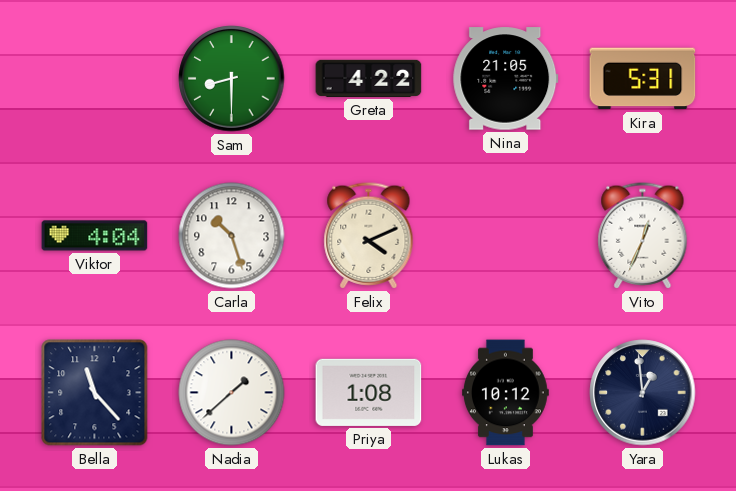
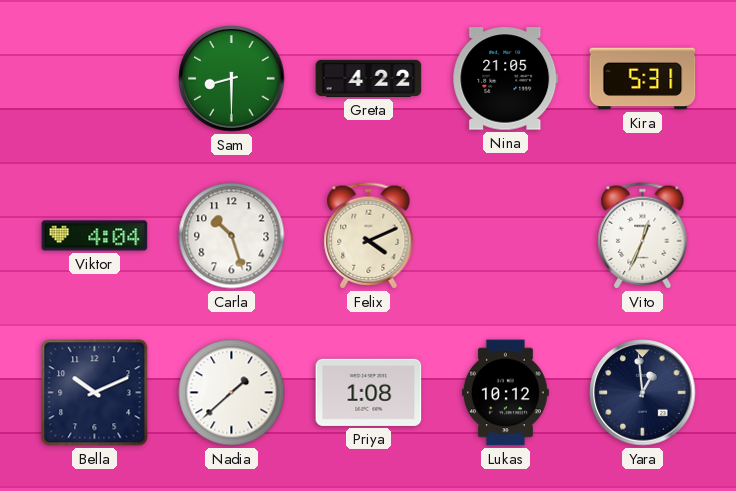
Bella: 11:23 -> 10:11 (95, 393)
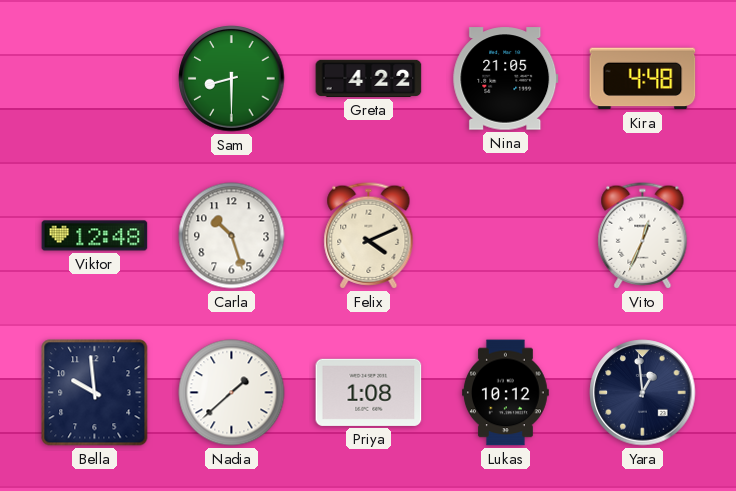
Kira: 5:31 -> 4:48 (643, 79)
Viktor: 4:04 -> 12:48 (95, 236)
Bella: 10:11 -> 9:59 (95, 393)
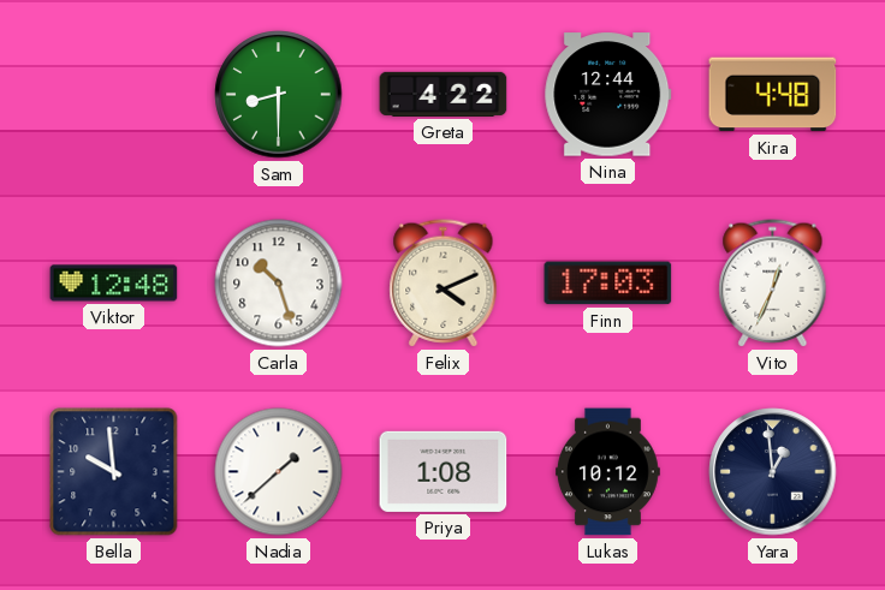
Nina: 21:05 -> 12:44 (608, 95)
Finn: none -> 17:03 (608, 284)
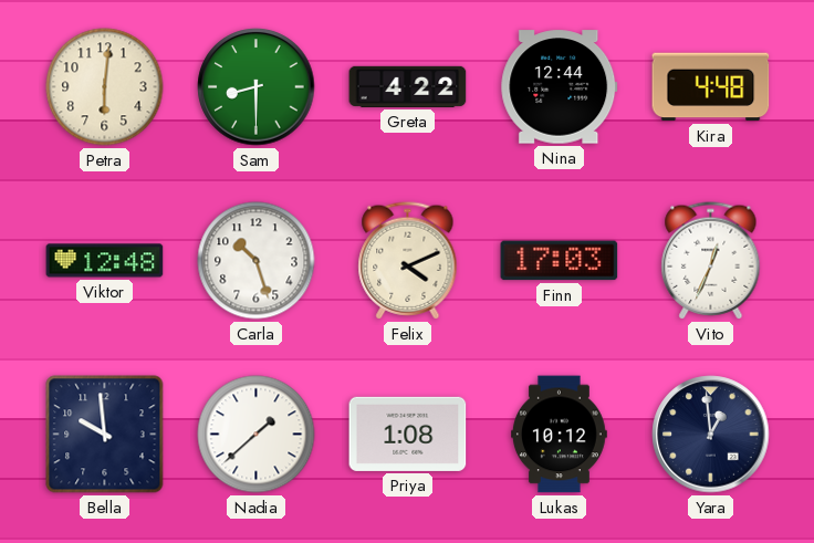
Petra: none -> 6:01 (105, 87)
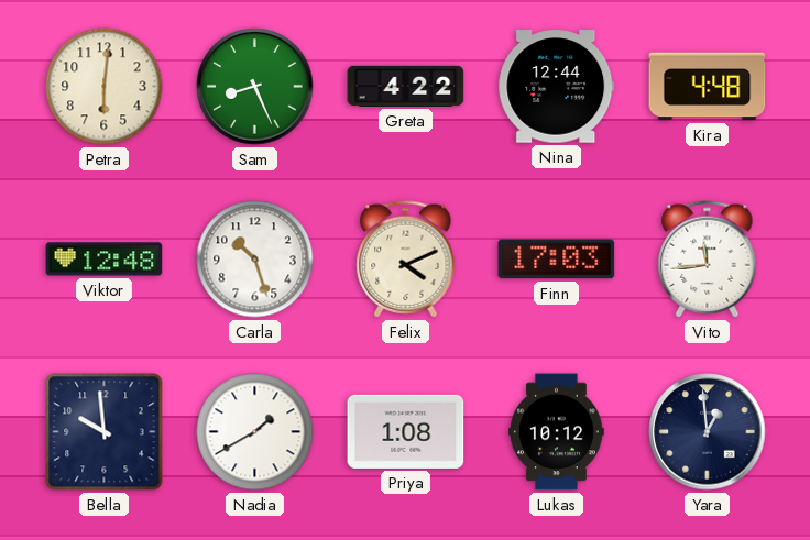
Sam: 8:30 -> 8:26 (255, 87)
Vito: 12:34 -> 11:44 (708, 260)
Nadia: 1:38 -> 1:40 (255, 432)
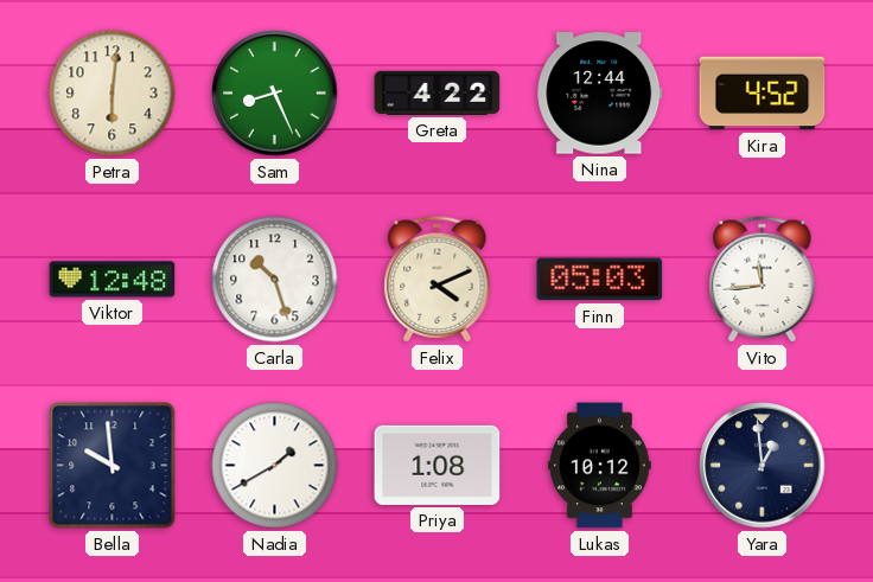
Kira: 4:48 -> 4:52 (763, 94)
Finn: 17:03 -> 05:03 (600, 280)
